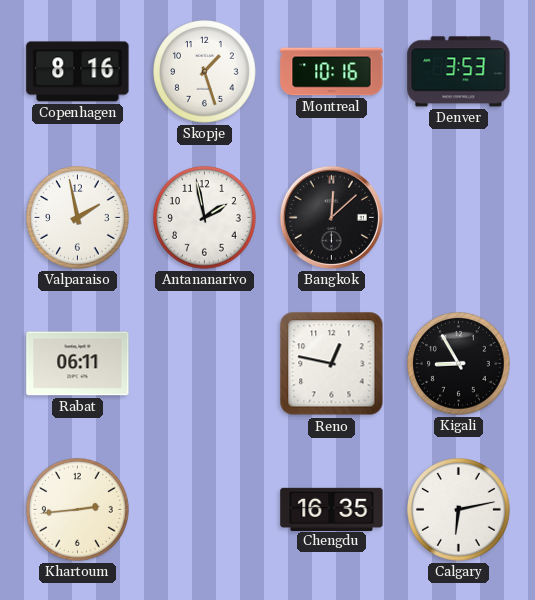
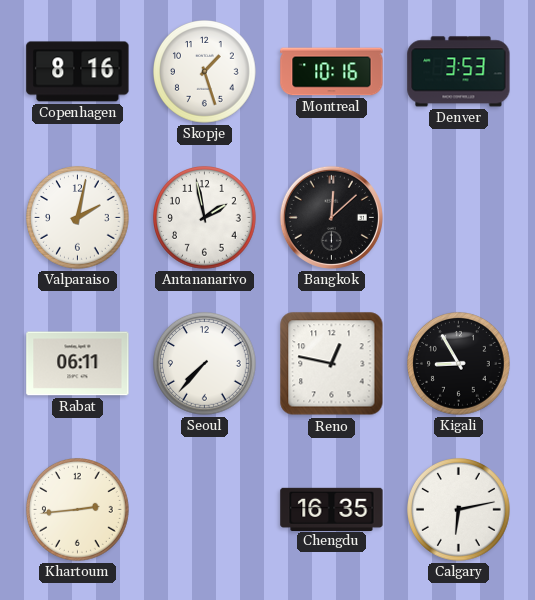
Valparaiso: 1:58 -> 2:02 (78, 218)
Seoul: none -> 7:37 (205, 364)
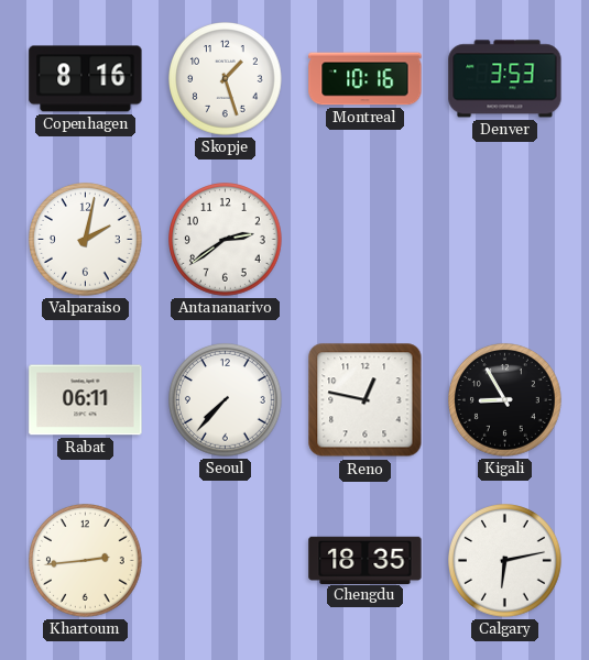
Antananarivo: 1:58 -> 2:39 (226, 240)
Bangkok: 12:08 -> none (331, 217)
Chengdu: 16:35 -> 18:35 (366, 560)
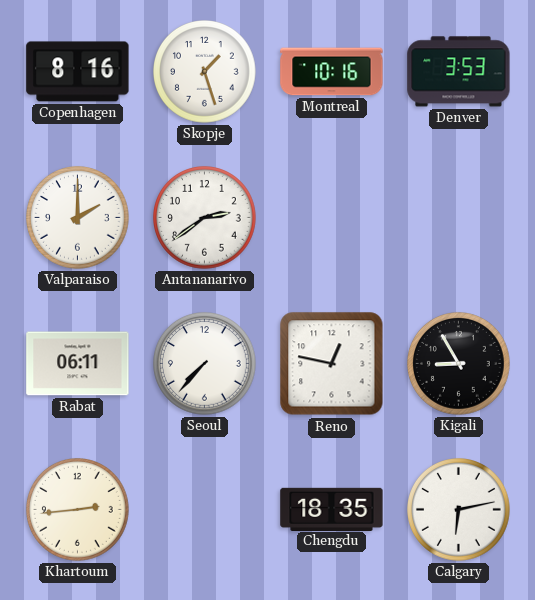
Valparaiso: 2:02 -> 2:00 (78, 218)
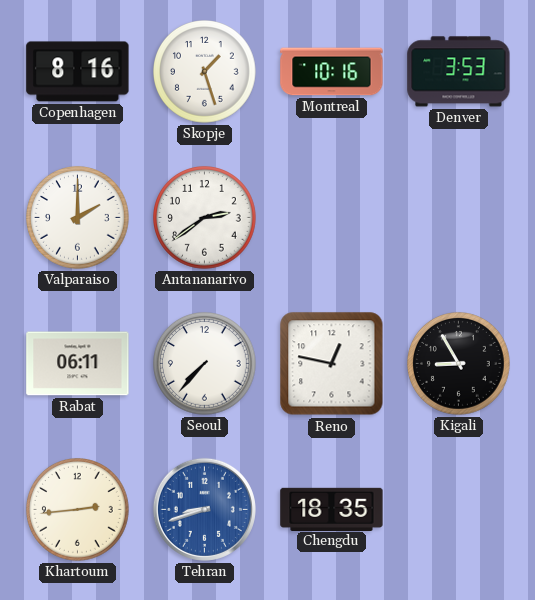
Tehran: none -> 8:42 (204, 509)
Calgary: 6:13 -> none (459, 510)
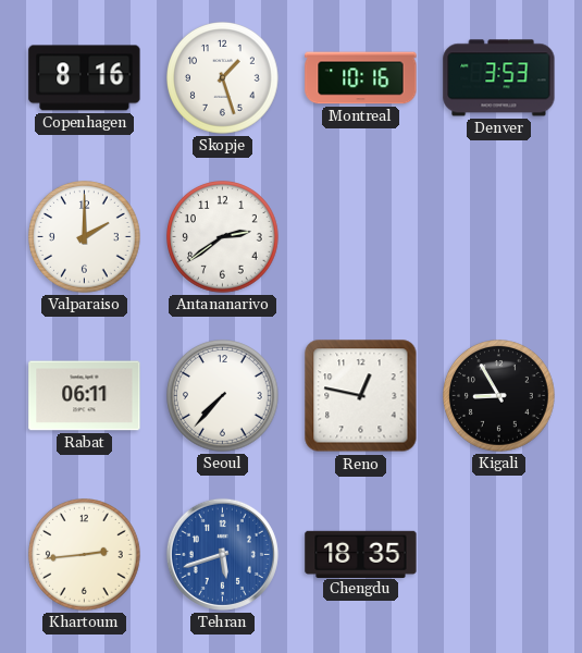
Tehran: 8:42 -> 5:42 (222, 554)
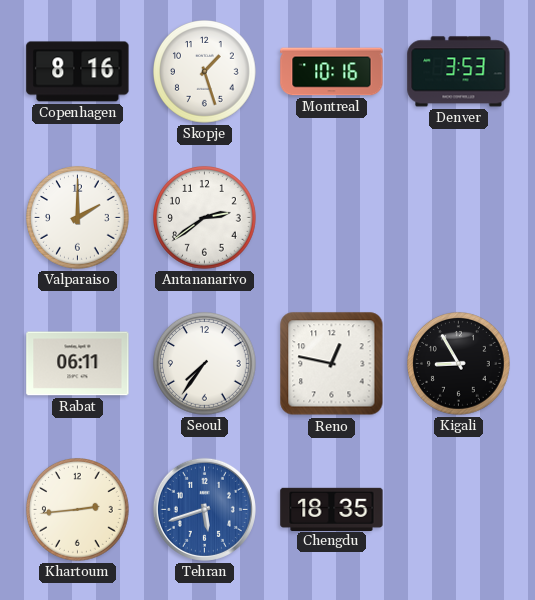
Seoul: 7:37 -> 7:36 (205, 364)
